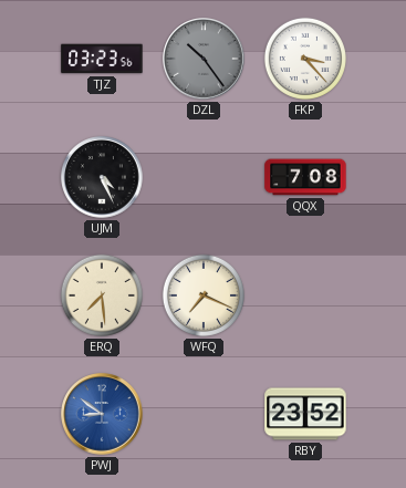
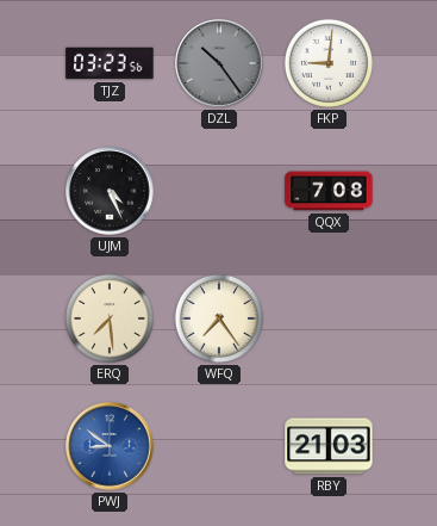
FKP: 3:23 -> 9:01 (329, 63)
WFQ: 7:19 -> 7:24 (219, 318)
RBY: 23:52 -> 21:03 (329, 446)
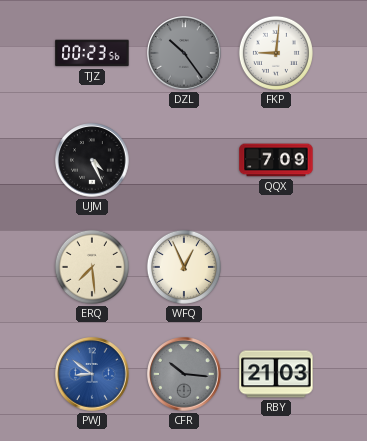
TJZ: 03:23 -> 00:23 (92, 53)
QQX: 7:08 -> 7:09 (276, 160)
WFQ: 7:24 -> 12:56 (184, 267)
CFR: none -> 10:16 (184, 374)
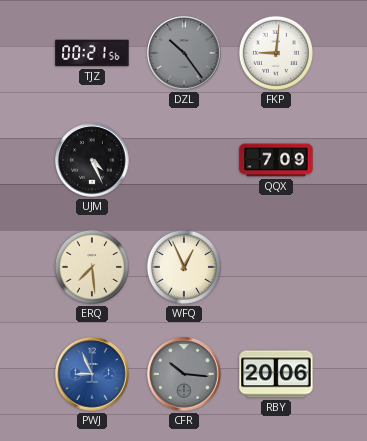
TJZ: 00:23 -> 00:21 (92, 53)
PWJ: 8:51 -> 8:56 (92, 374)
RBY: 21:03 -> 20:06 (276, 374)
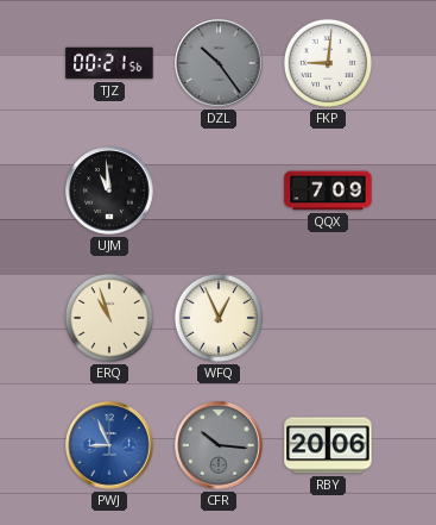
UJM: 4:26 -> 10:59 (109, 190)
ERQ: 7:29 -> 10:57 (109, 318)
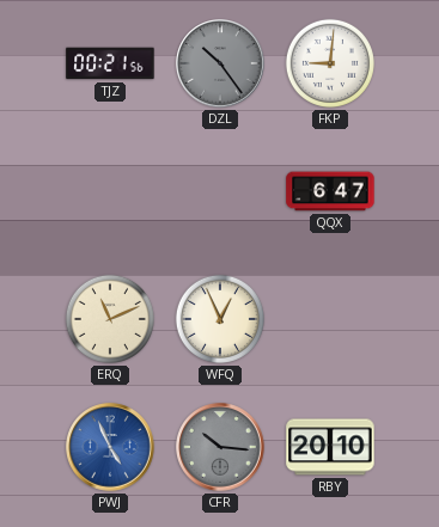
UJM: 10:59 -> none (109, 190)
QQX: 7:09 -> 6:47 (330, 191)
ERQ: 10:57 -> 11:11 (110, 319)
PWJ: 8:56 -> 4:56 (110, 447)
RBY: 20:06 -> 20:10 (330, 447)
